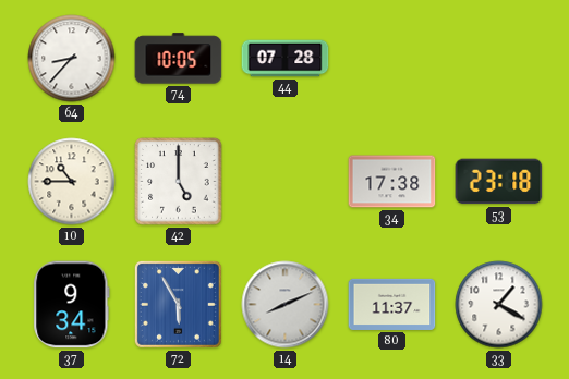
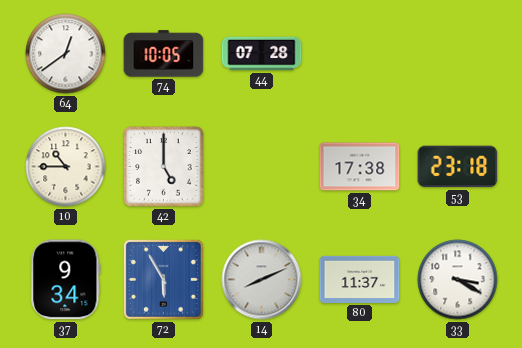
64: 8:37 -> 12:39 (66, 54)
33: 1:20 -> 3:20 (458, 280)
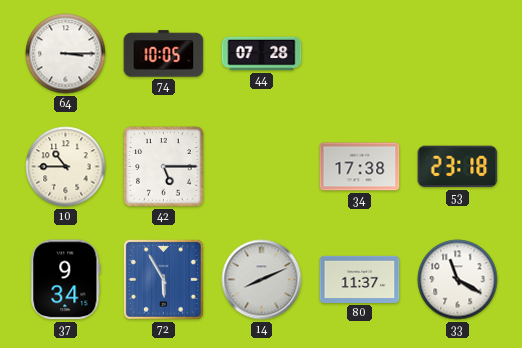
64: 12:39 -> 3:15 (66, 54)
42: 5:00 -> 5:15 (164, 167)
33: 3:20 -> 11:20 (458, 280)
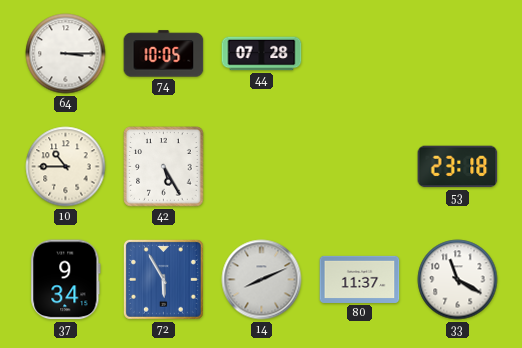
42: 5:15 -> 5:25 (164, 167)
34: 17:38 -> none (360, 167)
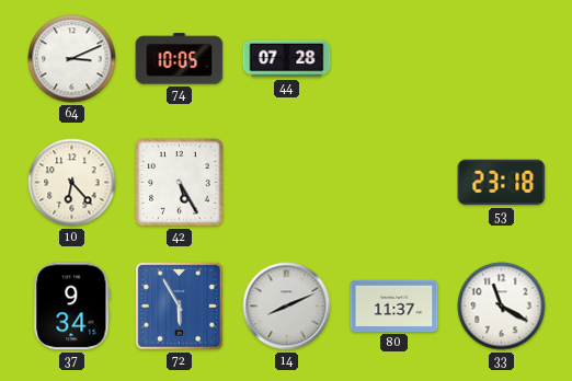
64: 3:15 -> 3:11 (72, 59)
10: 10:45 -> 6:23 (72, 183)
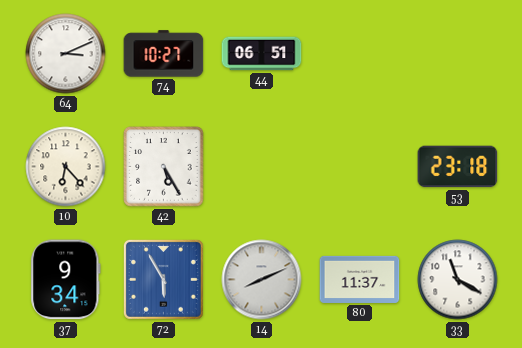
74: 10:05 -> 10:27 (164, 54)
44: 07:28 -> 06:51 (262, 54)
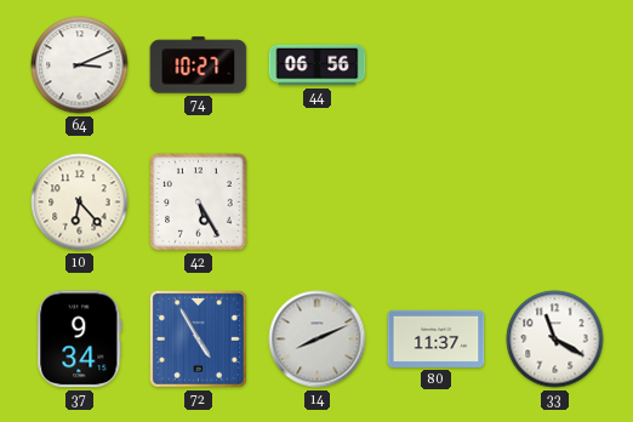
44: 06:51 -> 06:56 (318, 65)
53: 23:18 -> none (458, 167)
72: 5:55 -> 4:55 (198, 338)
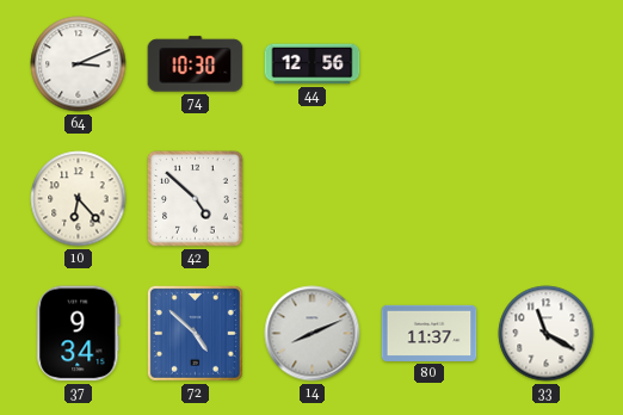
74: 10:27 -> 10:30 (196, 64)
44: 06:56 -> 12:56 (313, 64)
42: 5:25 -> 4:52 (196, 199)
72: 4:55 -> 4:52 (195, 333)
